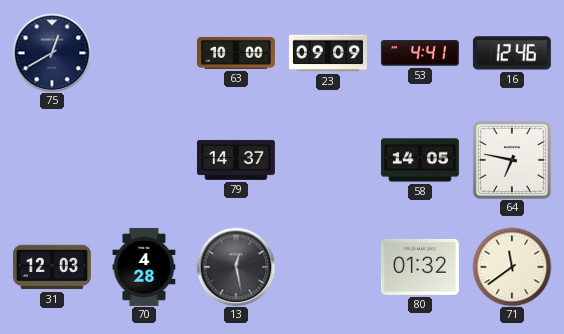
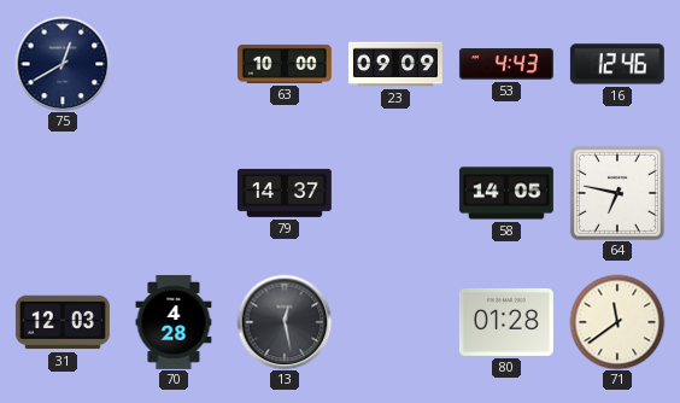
53: 4:41 -> 4:43 (506, 64)
80: 01:32 -> 01:28 (506, 322)
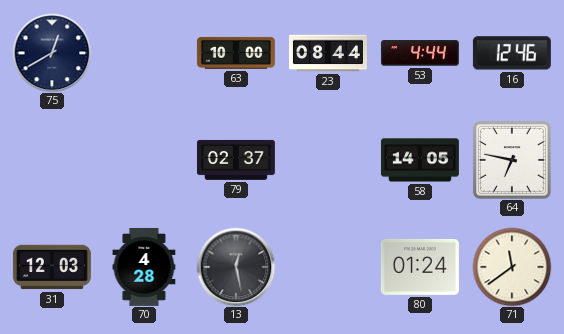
23: 09:09 -> 08:44 (328, 53)
53: 4:43 -> 4:44 (420, 53)
79: 14:37 -> 02:37 (236, 160)
80: 01:28 -> 01:24 (420, 267)
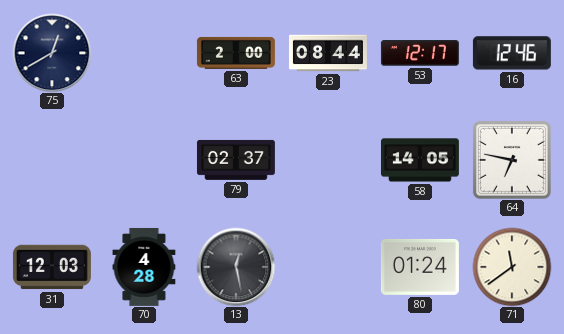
63: 10:00 -> 2:00 (236, 53)
53: 4:44 -> 12:17 (420, 53)
